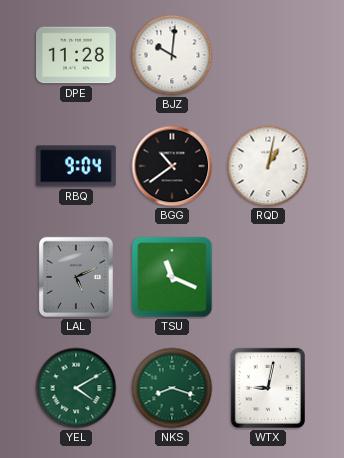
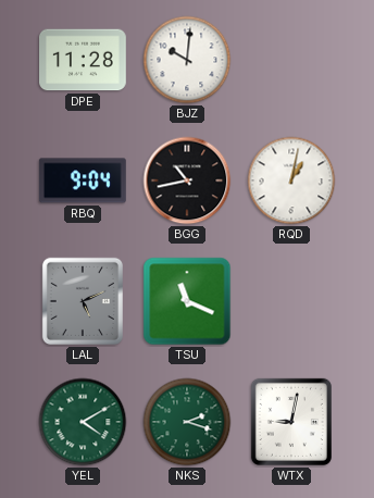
BGG: 10:39 -> 10:43 (187, 180)
NKS: 8:18 -> 2:18 (187, 422)
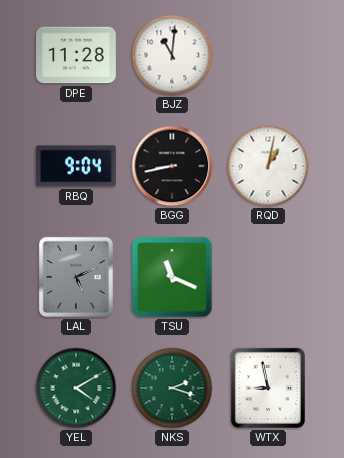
BJZ: 10:01 -> 11:01 (172, 55)
BGG: 10:43 -> 8:43 (172, 166)
WTX: 9:02 -> 8:58 (268, 388)
